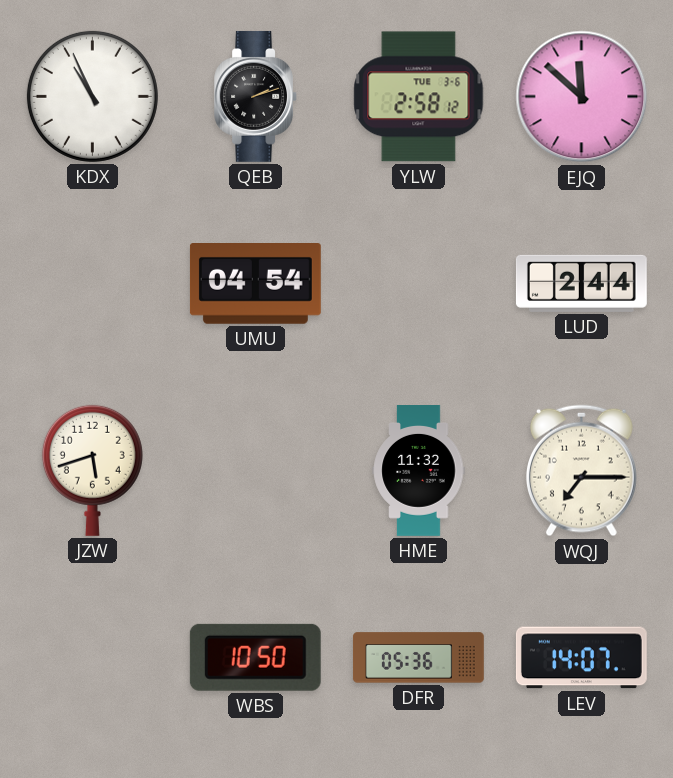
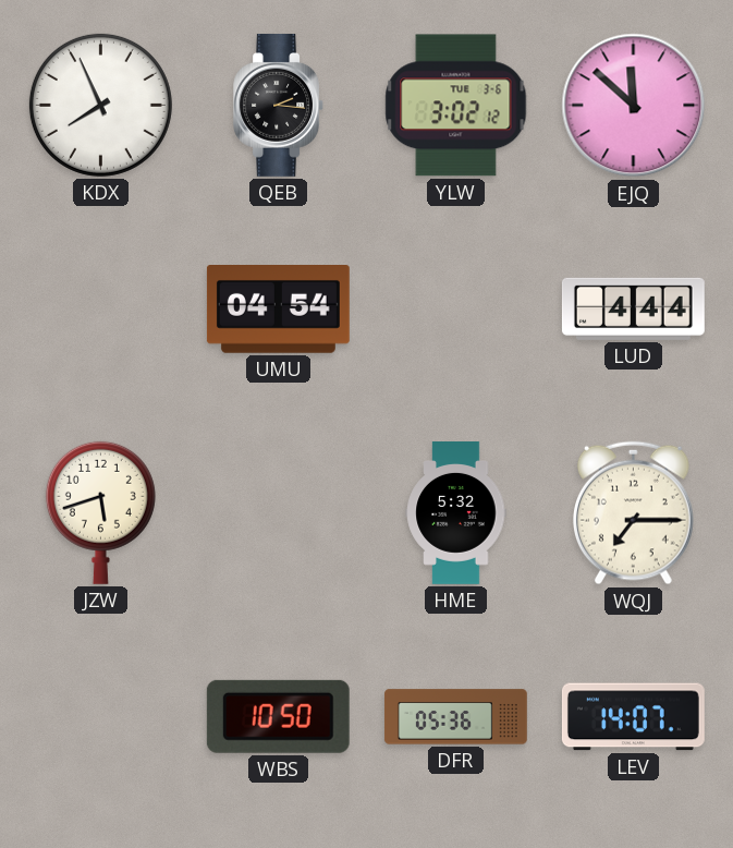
KDX: 10:56 -> 7:56 (100, 105)
QEB: 2:12 -> 2:16 (279, 105)
YLW: 2:58 -> 3:02 (456, 106)
LUD: 2:44 -> 4:44 (633, 308)
HME: 11:32 -> 5:32 (456, 513)
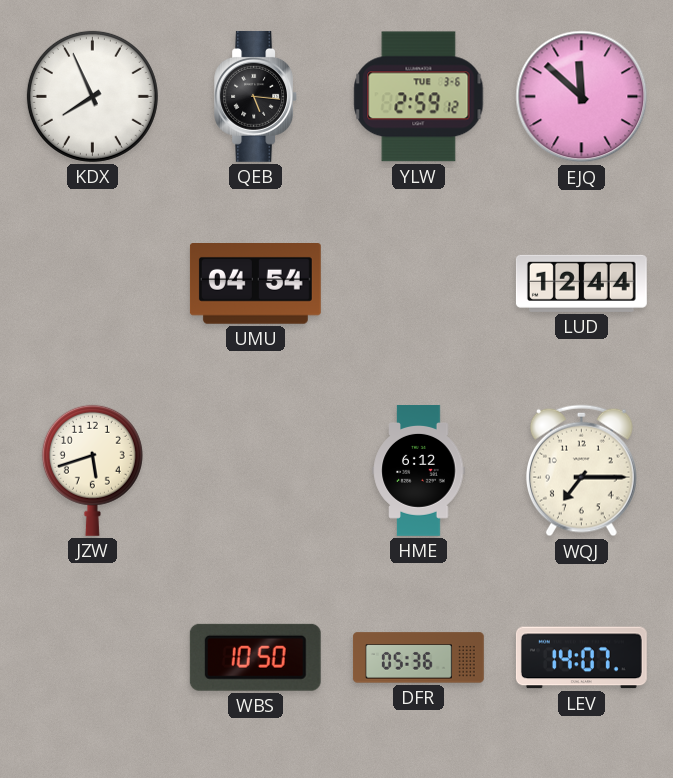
QEB: 2:16 -> 5:16 (256, 96)
YLW: 3:02 -> 2:59 (419, 97)
LUD: 4:44 -> 12:44 (581, 283)
HME: 5:32 -> 6:12 (419, 471)
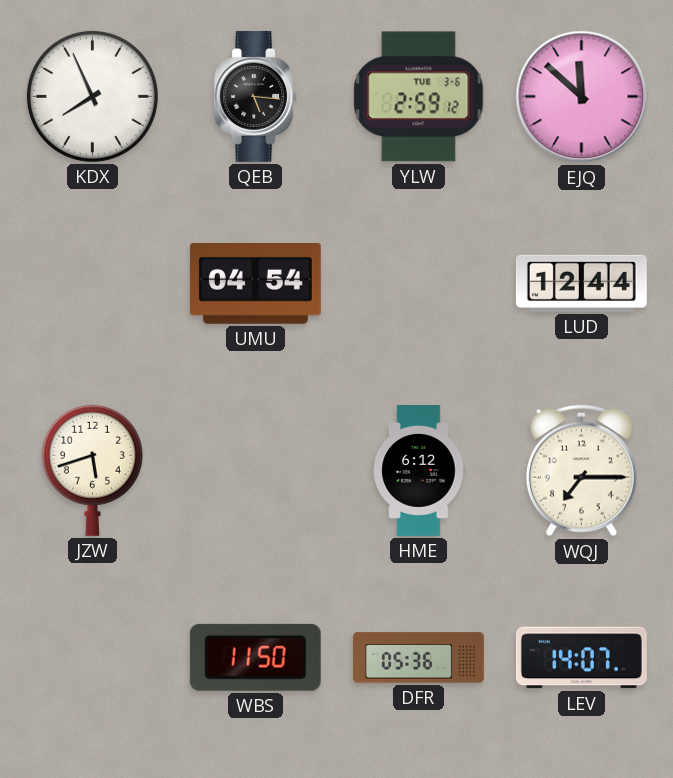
WBS: 10:50 -> 11:50 (255, 657)
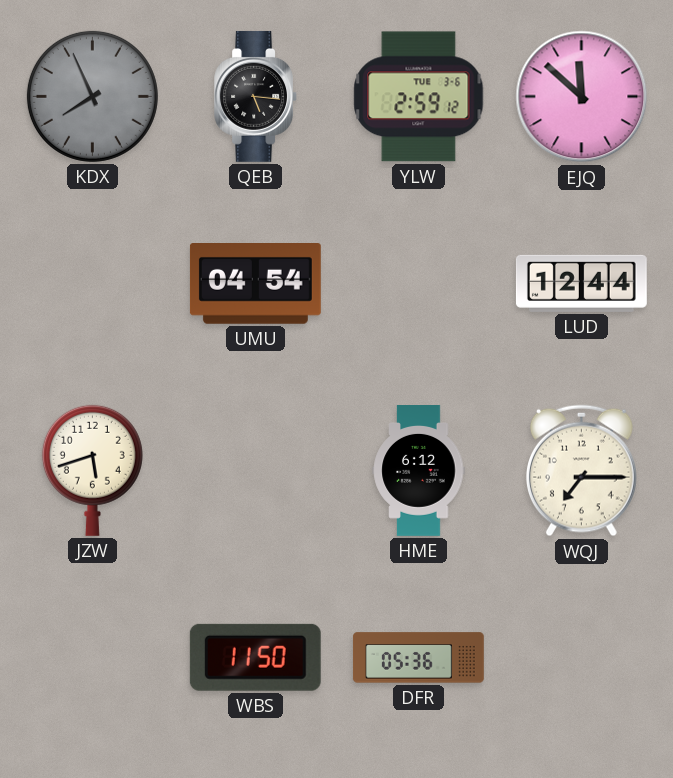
KDX dial: white -> grey (92, 96)
LEV: 14:07 -> none (581, 658)
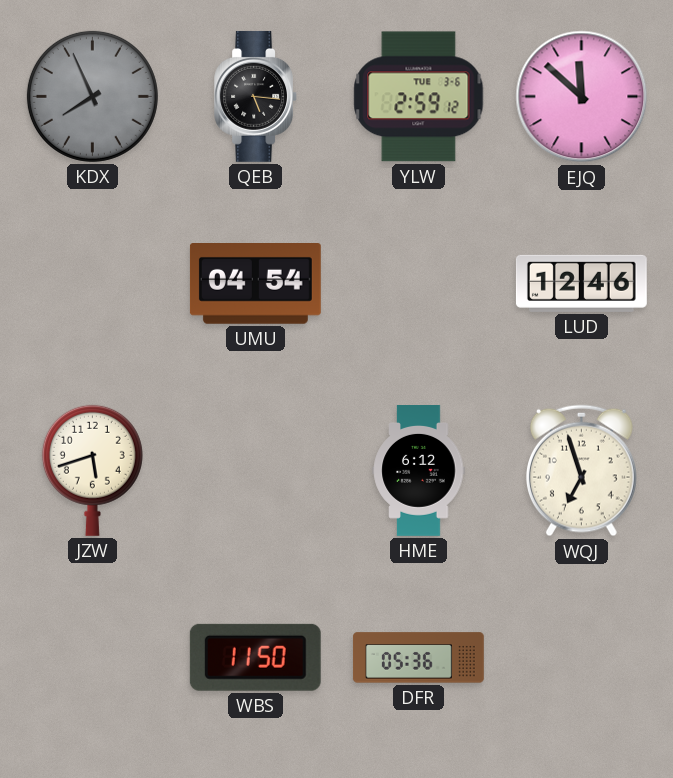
LUD: 12:44 -> 12:46 (581, 283)
WQJ: 7:15 -> 6:57 (581, 471)
